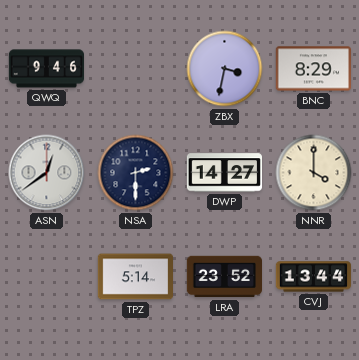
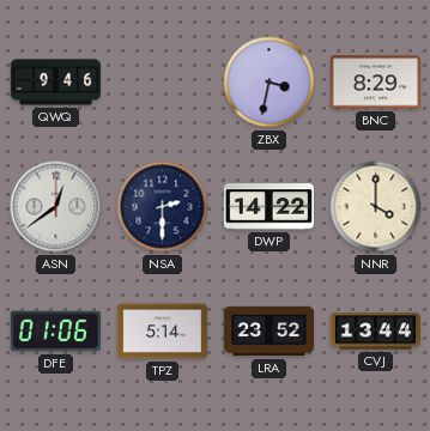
DWP: 14:27 -> 14:22 (268, 207)
DFE: none -> 01:06 (55, 332)
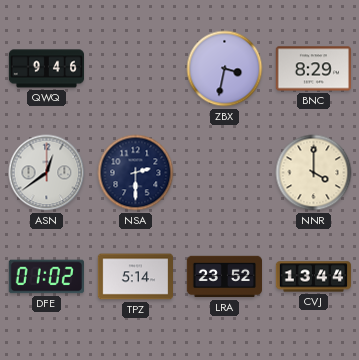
DWP: 14:22 -> none (268, 207)
DFE: 01:06 -> 01:02 (46, 277)
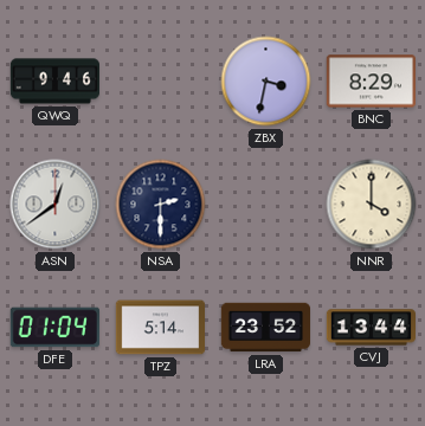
DFE: 01:02 -> 01:04 (54, 328)
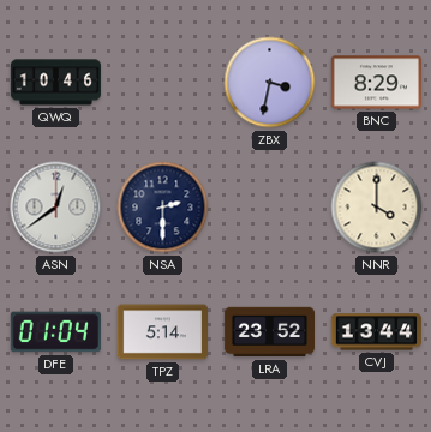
QWQ: 9:46 -> 10:46 (55, 83)
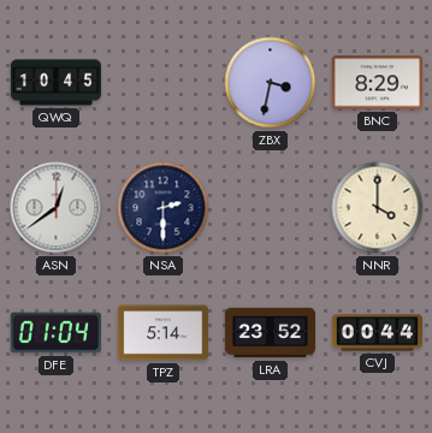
QWQ: 10:46 -> 10:45 (55, 83)
CVJ: 13:44 -> 00:44 (378, 333)
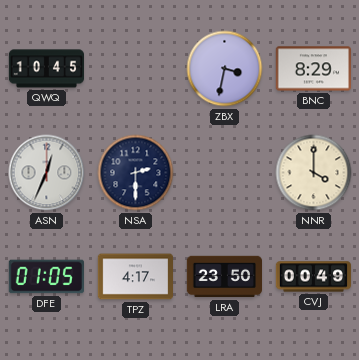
ASN: 12:39 -> 12:34 (47, 173)
DFE: 01:04 -> 01:05 (46, 277)
TPZ: 5:14 -> 4:17 (135, 277)
LRA: 23:52 -> 23:50 (224, 277)
CVJ: 00:44 -> 00:49 (314, 277)
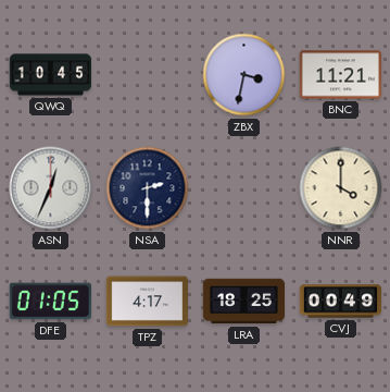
BNC: 8:29 -> 11:21 (340, 75)
LRA: 23:50 -> 18:25 (243, 302)
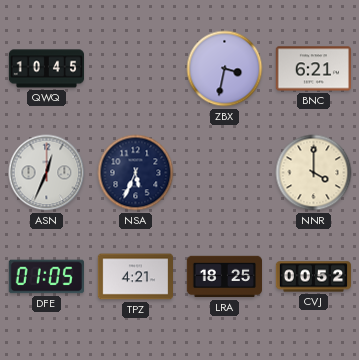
BNC: 11:21 -> 6:21 (313, 69)
NSA: 2:30 -> 5:34 (136, 173)
TPZ: 4:17 -> 4:21 (135, 277)
CVJ: 00:49 -> 00:52 (314, 277)
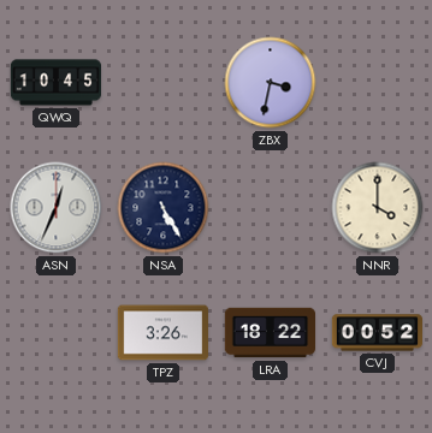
BNC: 6:21 -> none (313, 69)
NSA: 5:34 -> 5:25 (164, 208)
DFE: 01:05 -> none (46, 277)
TPZ: 4:21 -> 3:26 (162, 333)
LRA: 18:25 -> 18:22 (270, 333)
